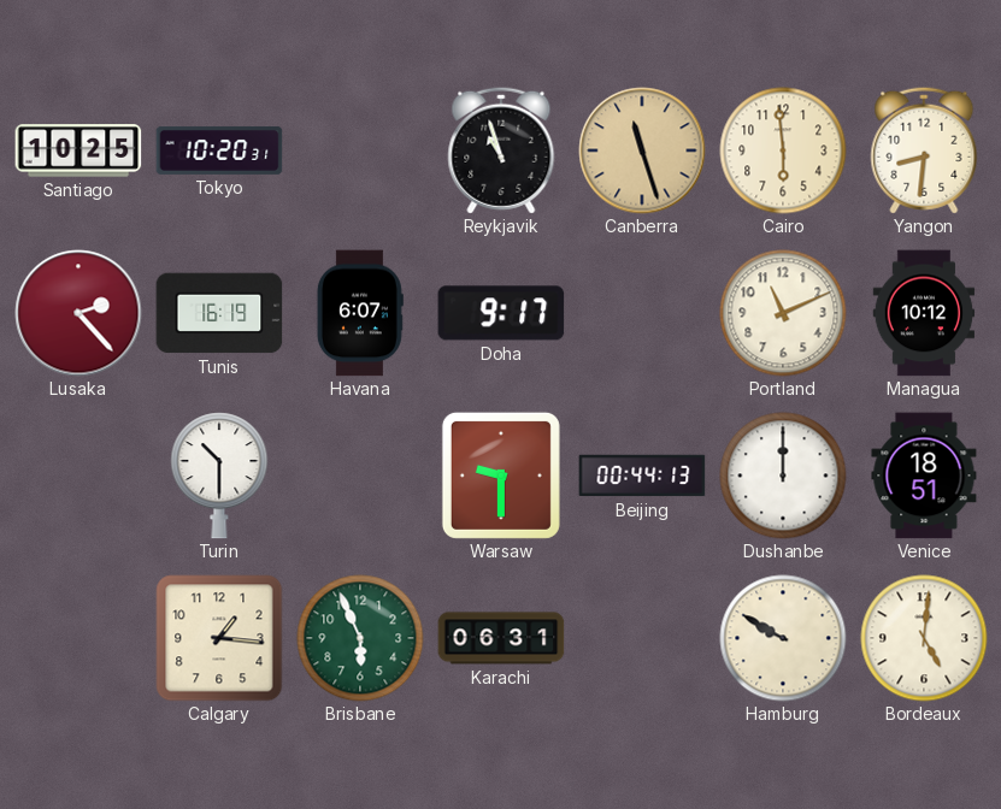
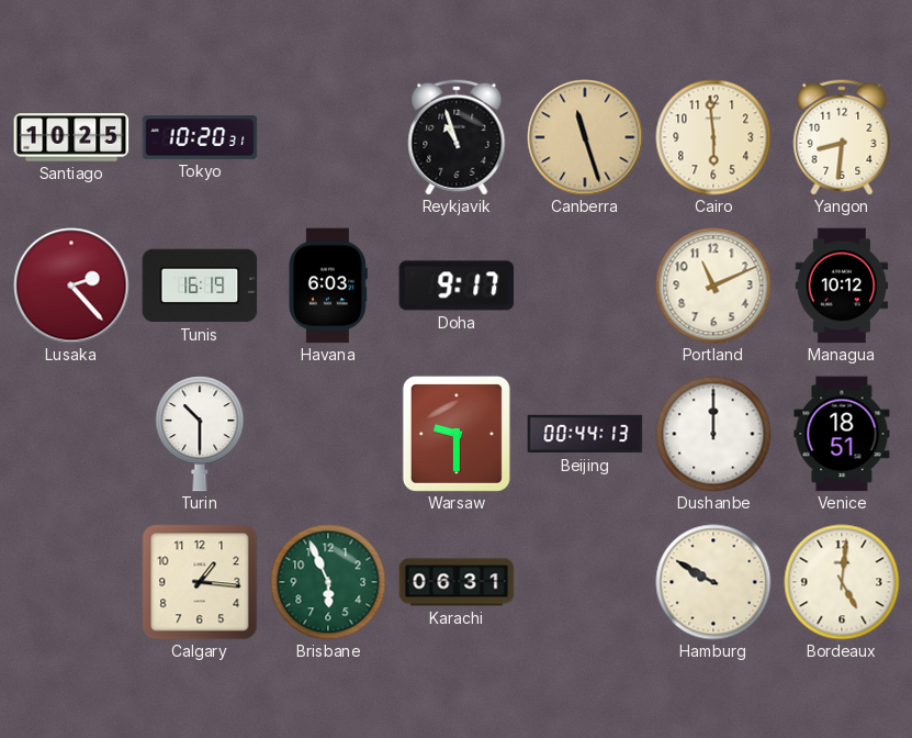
Havana: 6:07 -> 6:03 (328, 286)
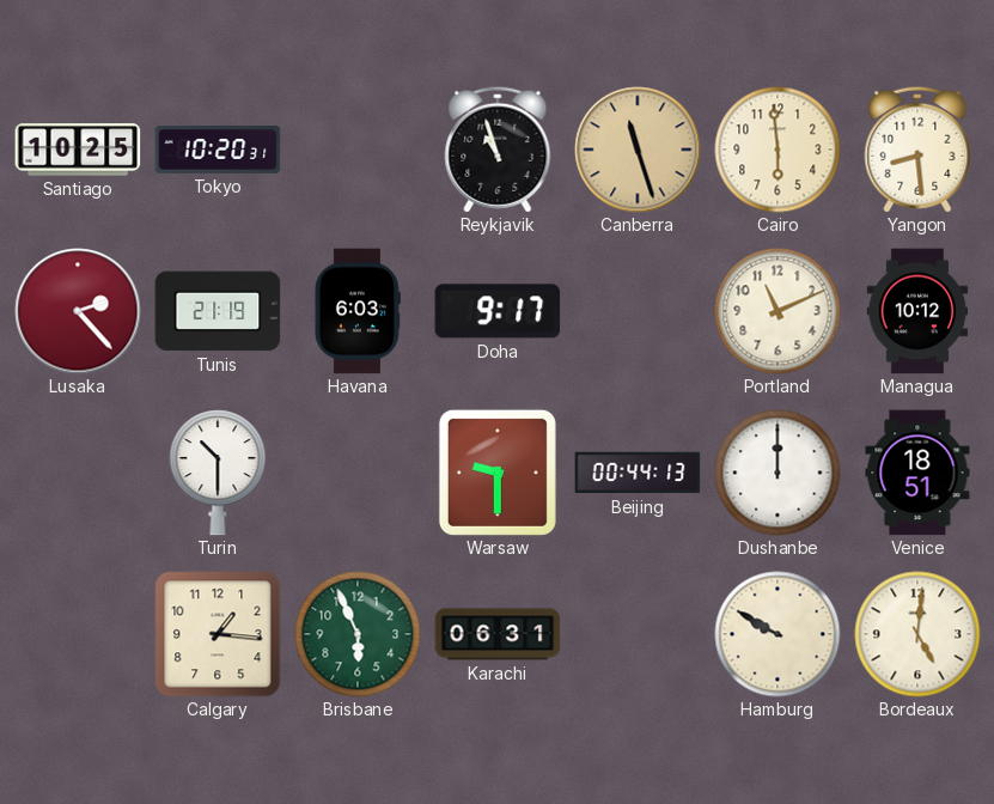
Yangon: 8:31 -> 8:29 (917, 150)
Tunis: 16:19 -> 21:19 (218, 311)
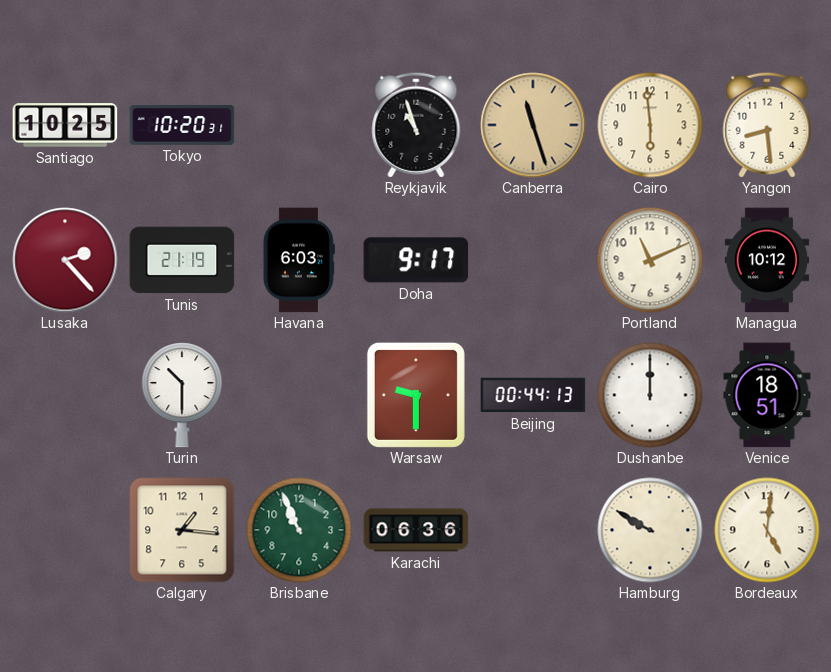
Brisbane: 5:56 -> 10:56 (299, 530)
Karachi: 06:31 -> 06:36 (416, 530)
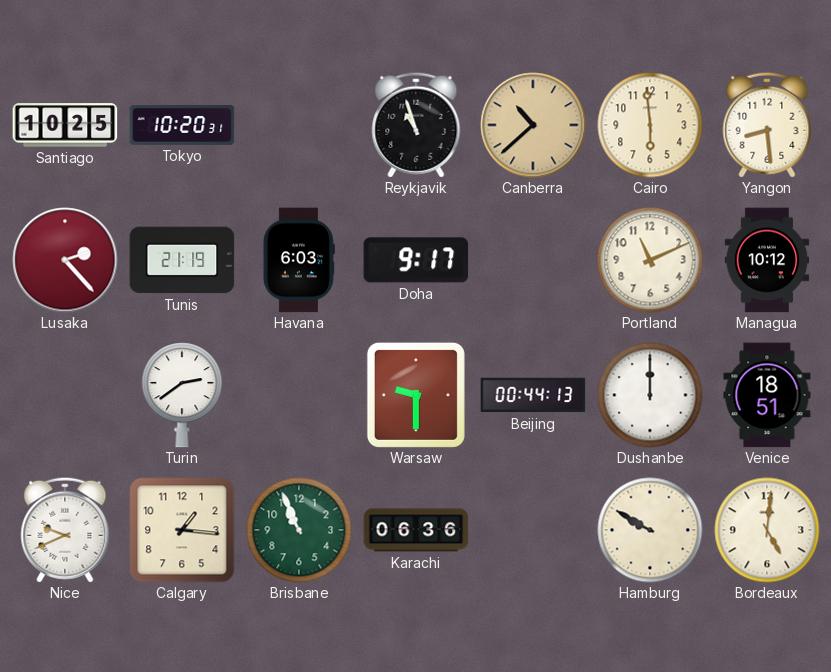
Canberra: 11:27 -> 10:38 (533, 125)
Turin: 10:30 -> 2:39 (182, 395)
Nice: none -> 9:41 (65, 530)
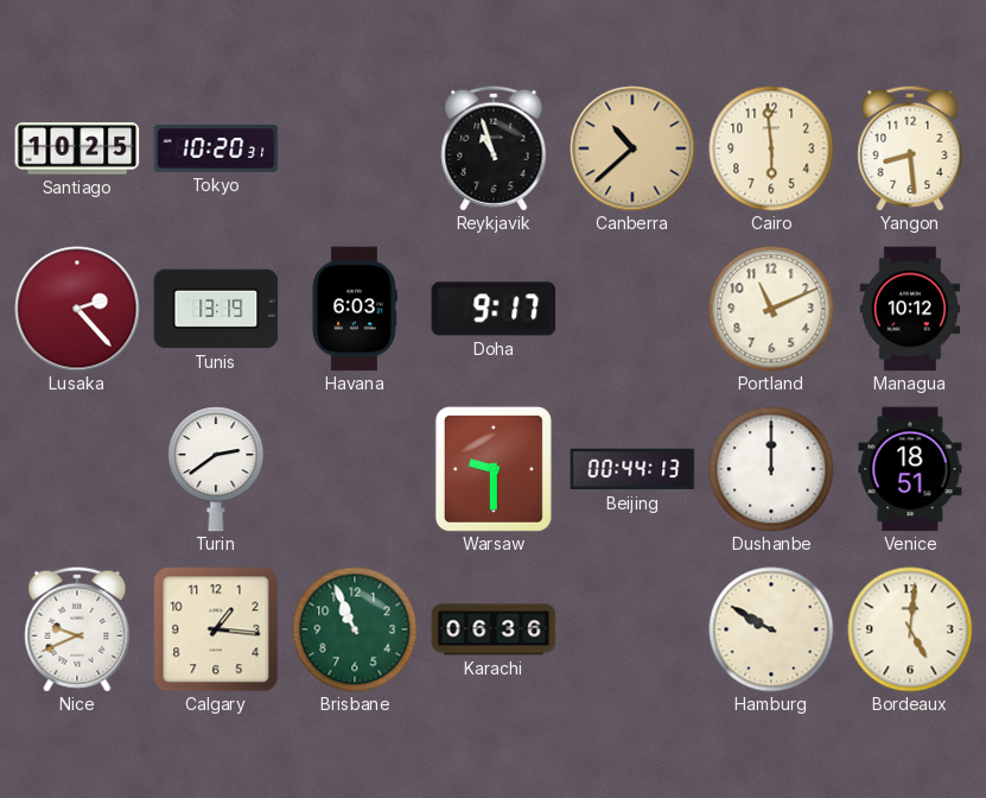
Tunis: 21:19 -> 13:19 (216, 309)
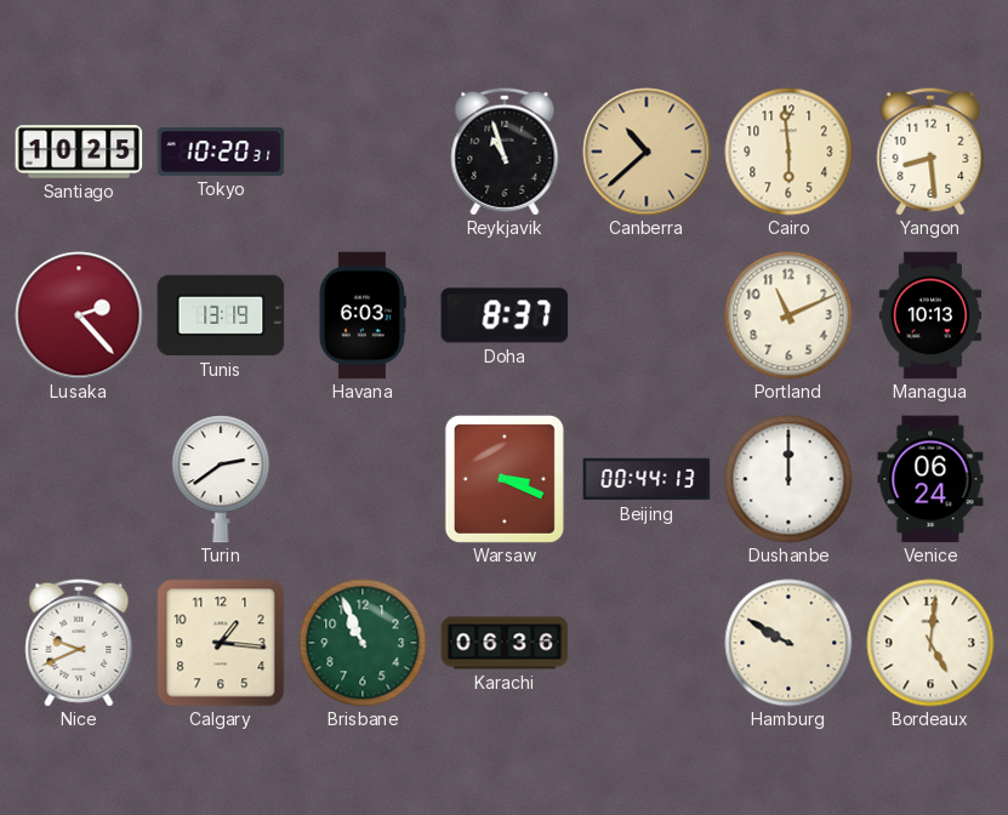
Doha: 9:17 -> 8:37 (505, 315)
Managua: 10:12 -> 10:13 (930, 315)
Warsaw: 9:30 -> 3:19 (505, 479)
Venice: 18:51 -> 06:24 (930, 479)
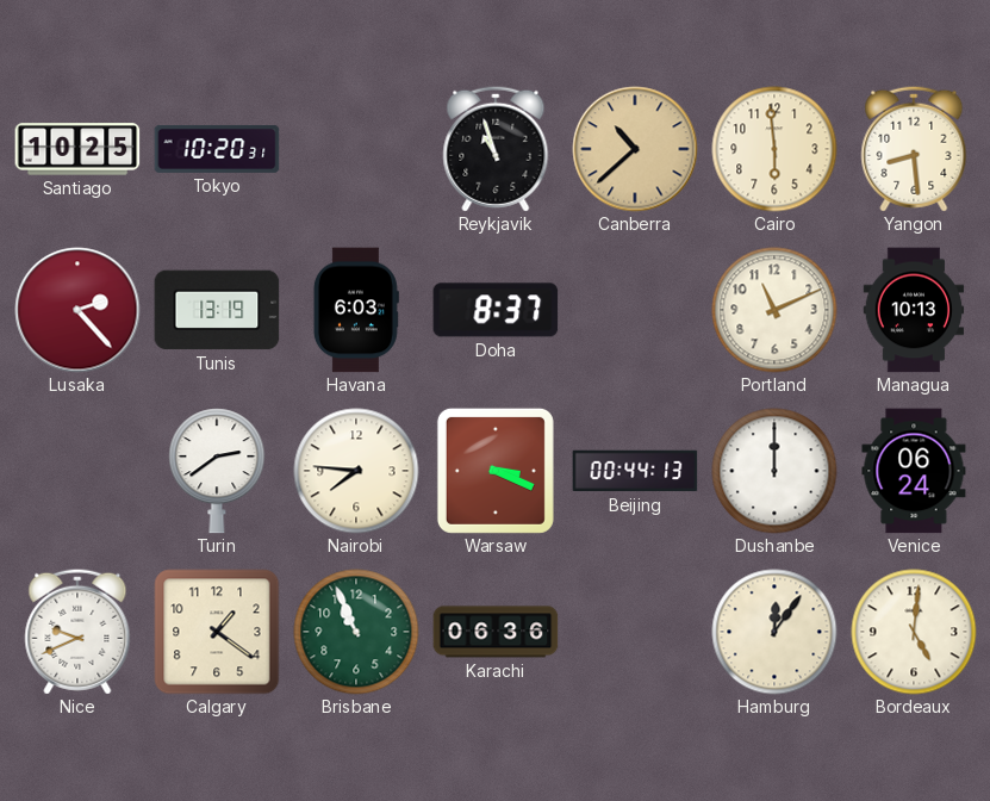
Nairobi: none -> 7:46 (356, 471)
Calgary: 1:16 -> 1:21 (217, 632)
Hamburg: 9:50 -> 12:06 (774, 632)
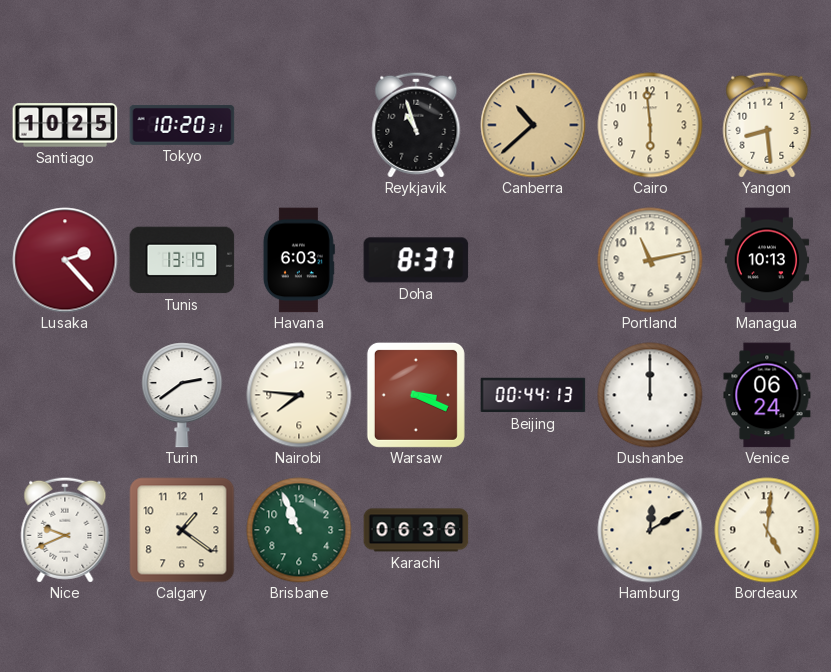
Portland: 11:11 -> 11:13 (650, 260)
Hamburg: 12:06 -> 12:10 (650, 530)
